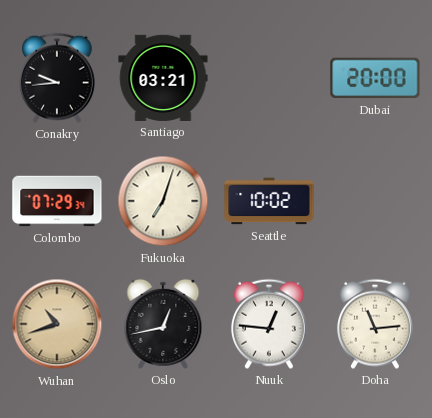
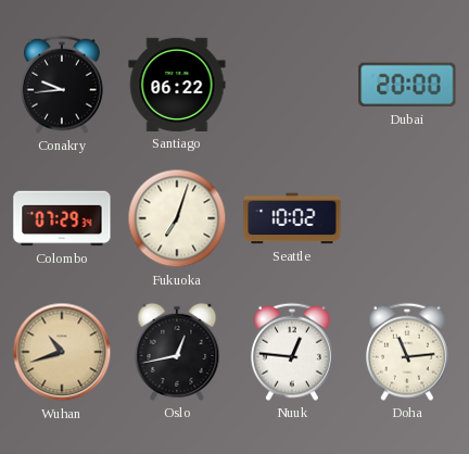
Santiago: 03:21 -> 06:22 (177, 85)
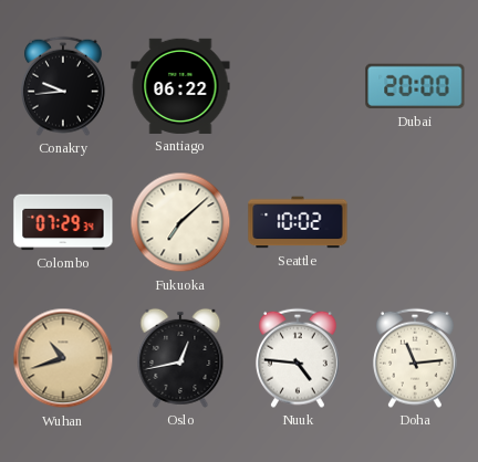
Fukuoka: 7:03 -> 7:08 (180, 222)
Nuuk: 12:46 -> 4:46 (298, 358)
